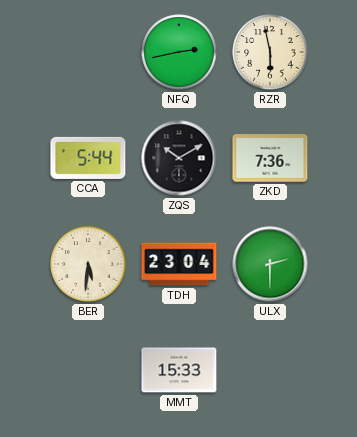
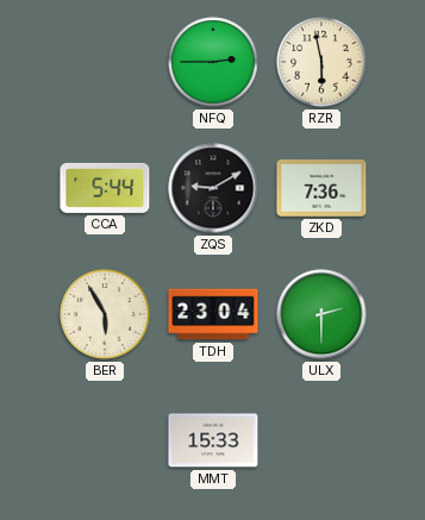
NFQ: 2:43 -> 2:45 (213, 62)
ZQS: 10:10 -> 9:10 (213, 188)
BER: 5:31 -> 5:55 (105, 314)
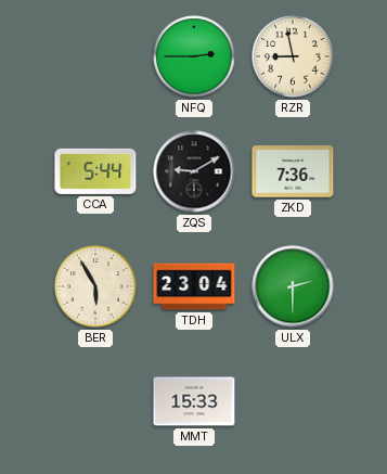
RZR: 5:58 -> 8:58 (293, 56)
